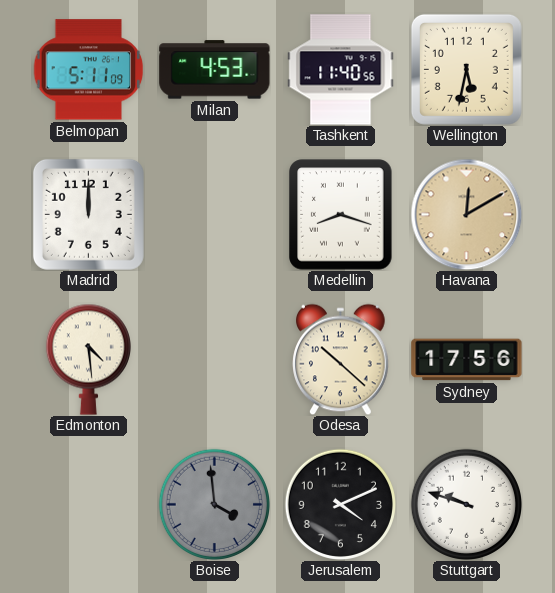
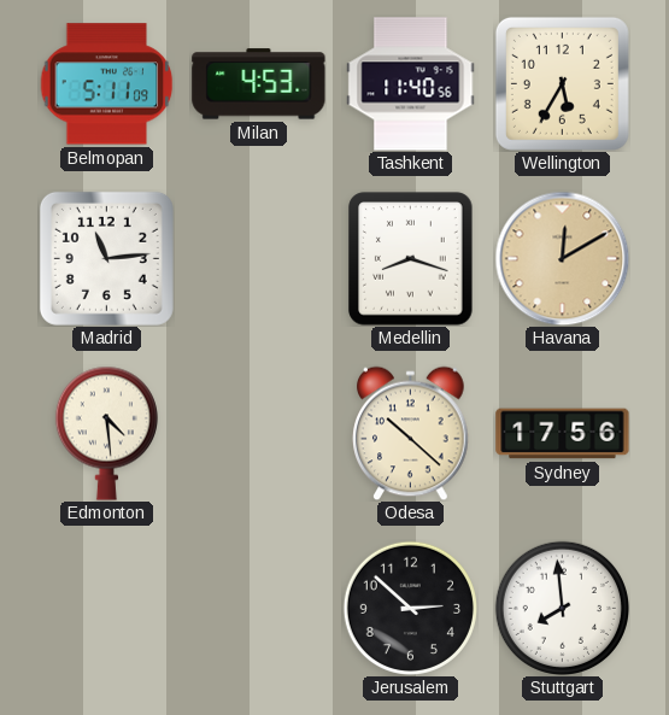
Wellington: 5:32 -> 5:35 (562, 83)
Madrid: 12:00 -> 11:14 (106, 258)
Boise: 3:59 -> none (214, 504)
Jerusalem: 4:11 -> 2:52 (410, 608)
Stuttgart: 9:48 -> 7:59 (562, 608)
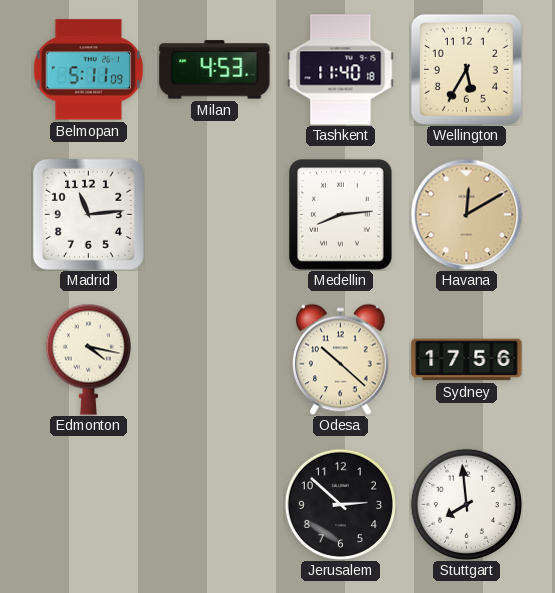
Tashkent: 11:40:56 -> 11:40:18 (341, 70)
Medellin: 8:18 -> 8:14 (341, 215)
Edmonton: 4:29 -> 4:17 (88, 359)
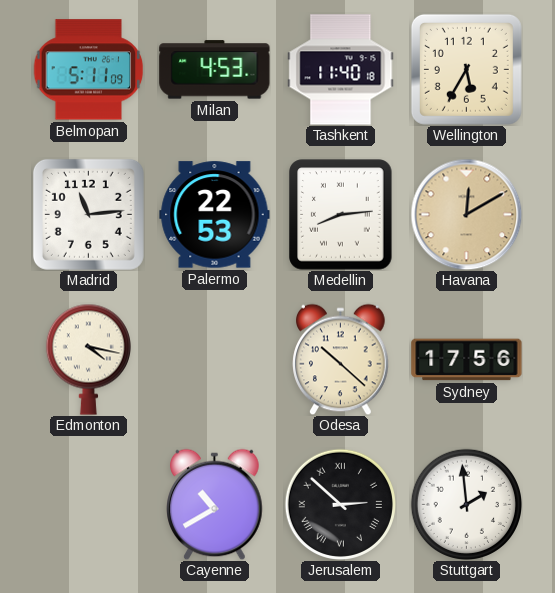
Palermo: none -> 22:53 (215, 215)
Cayenne: none -> 10:40 (215, 504)
Jerusalem numerals: Arabic -> Roman (340, 504)
Stuttgart: 7:59 -> 1:59 (466, 504)
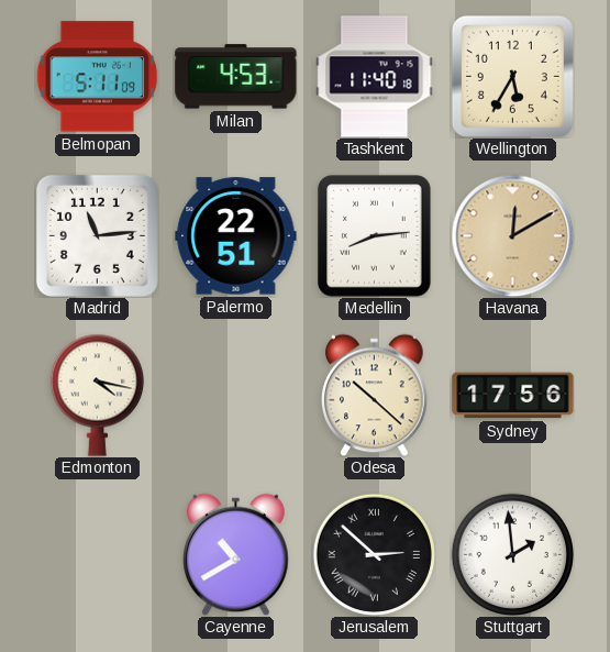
Palermo: 22:53 -> 22:51 (236, 236)
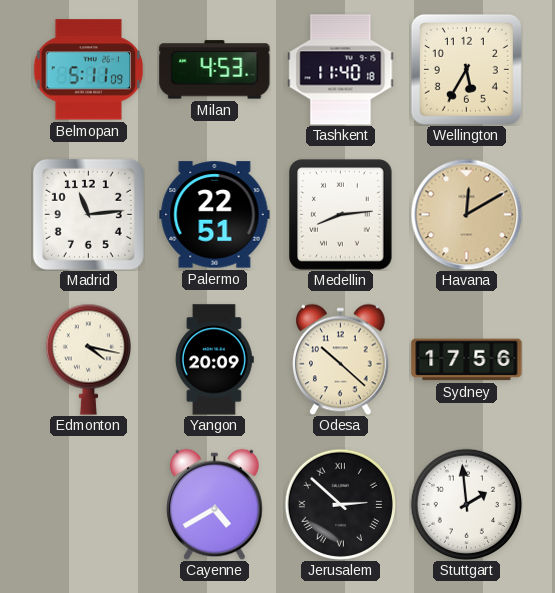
Yangon: none -> 20:09 (214, 360)
Cayenne: 10:40 -> 4:40 (215, 504)
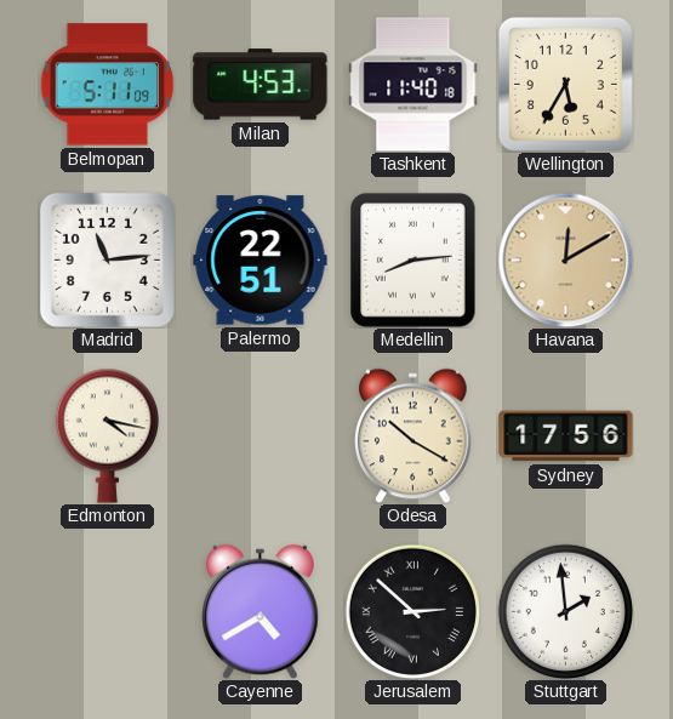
Yangon: 20:09 -> none (214, 360)
Odesa: 10:22 -> 10:20 (414, 435)
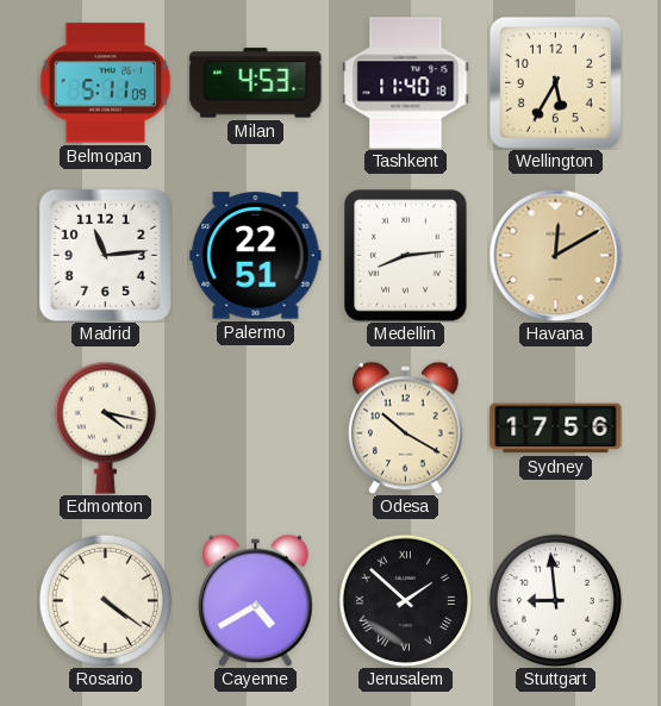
Rosario: none -> 4:21 (105, 600)
Jerusalem: 2:52 -> 1:52 (405, 600)
Stuttgart: 1:59 -> 8:59 (555, 600)
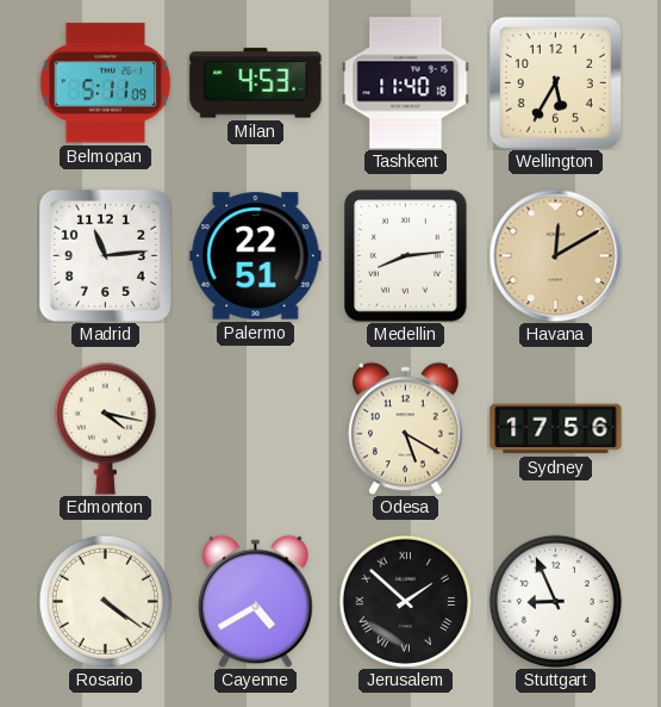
Odesa: 10:20 -> 5:20 (406, 428)
Stuttgart: 8:59 -> 8:56 (555, 601)
